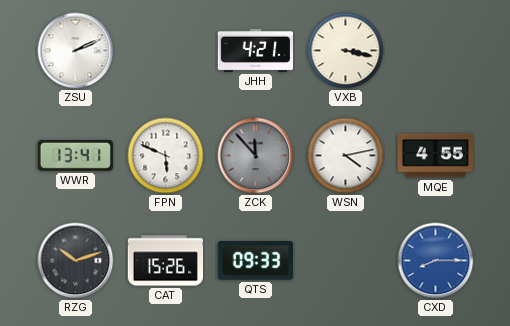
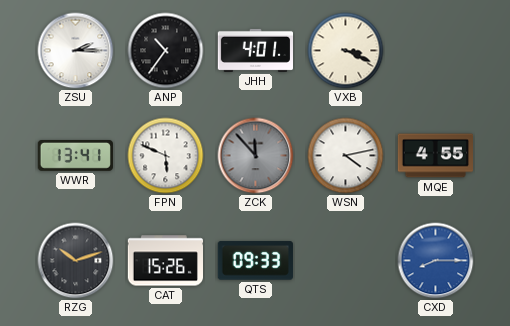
ZSU: 2:11 -> 2:15 (76, 51)
ANP: none -> 10:36 (166, 51)
JHH: 4:21 -> 4:01 (255, 50)
VXB: 3:17 -> 3:19 (346, 51)
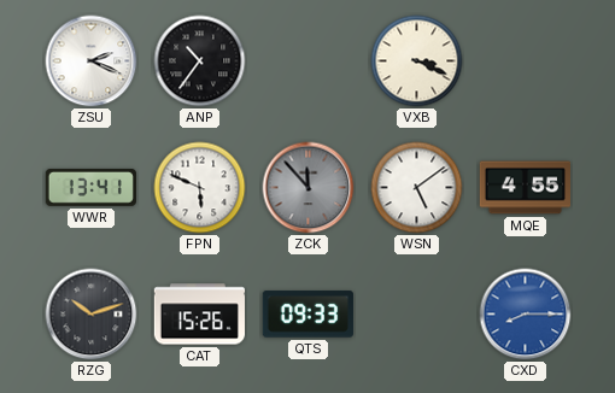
ZSU: 2:15 -> 2:19 (92, 61)
JHH: 4:01 -> none (255, 50)
WSN: 4:13 -> 5:09 (417, 188)
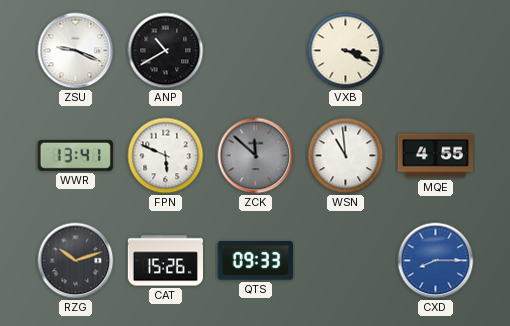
ZSU: 2:19 -> 9:19 (76, 51)
ANP: 10:36 -> 10:40 (166, 51)
ZCK: 11:53 -> 11:52 (256, 156)
WSN: 5:09 -> 10:59 (346, 156)
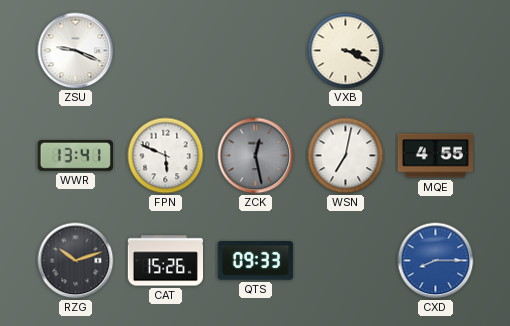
ANP: 10:40 -> none (166, 51)
ZCK: 11:52 -> 12:28 (256, 156)
WSN: 10:59 -> 7:02 (346, 156)
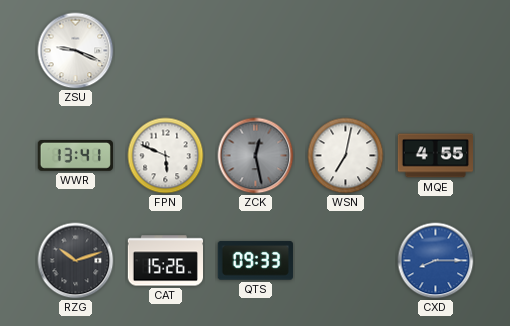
VXB: 3:19 -> none (346, 51)
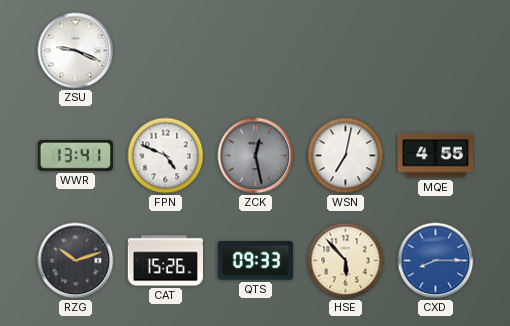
FPN: 5:49 -> 4:49 (166, 156)
HSE: none -> 5:53 (346, 261)
